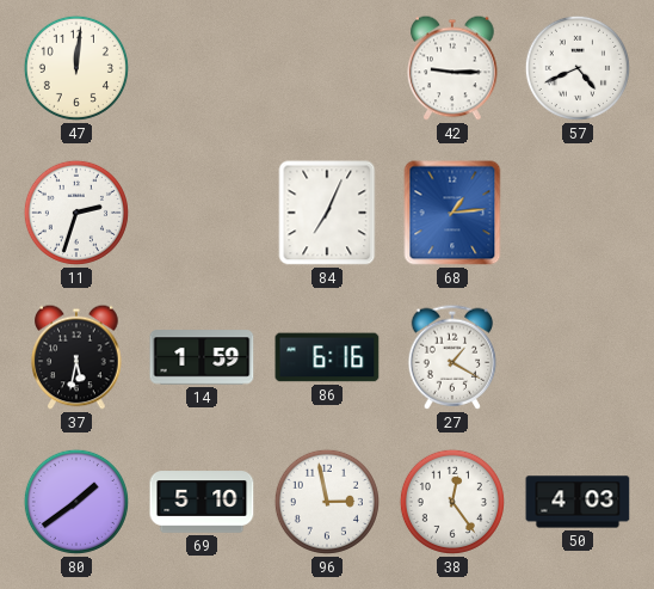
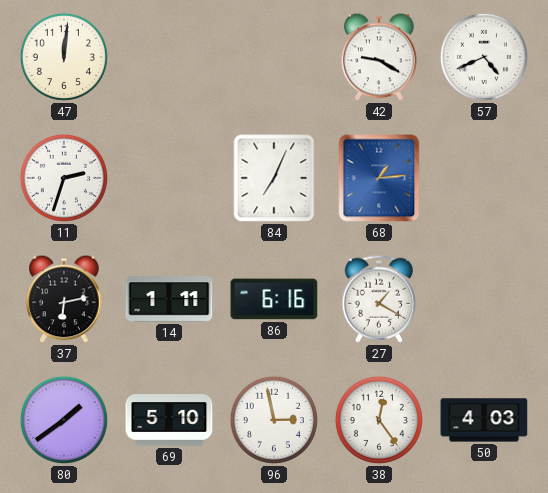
42: 9:15 -> 9:20 (379, 57)
37: 5:32 -> 6:13 (64, 299)
14: 1:59 -> 1:11 (169, 299)
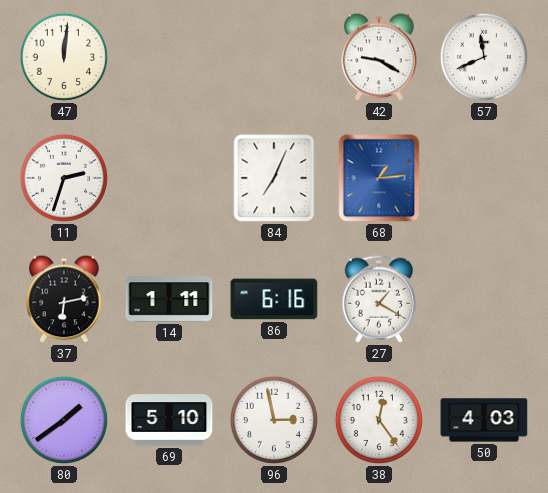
57: 4:41 -> 11:41 (484, 57)
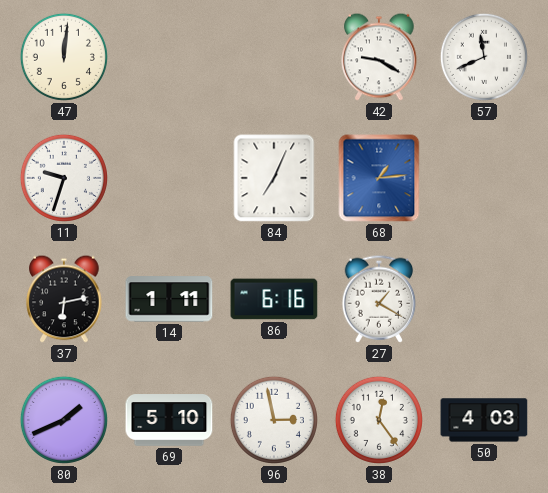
11: 2:33 -> 9:33 (64, 178)
80: 1:39 -> 1:41 (64, 420)
